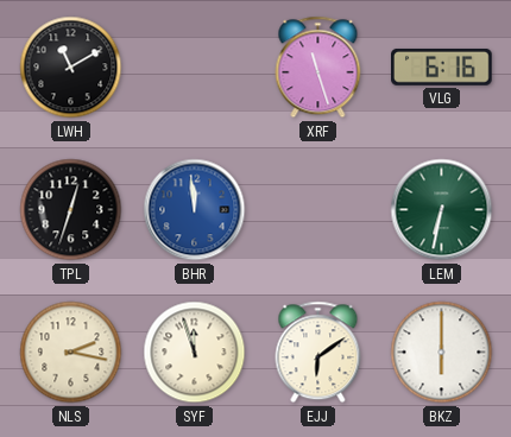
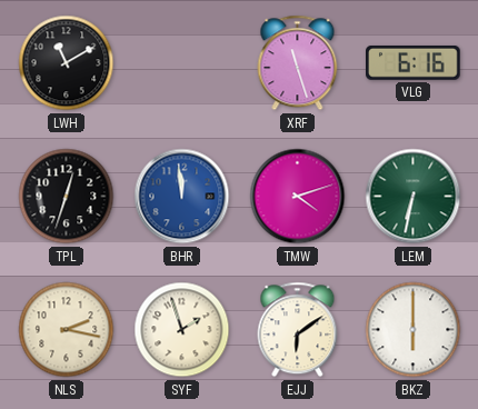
TMW: none -> 4:12 (298, 197)
SYF: 11:57 -> 1:57 (182, 330)
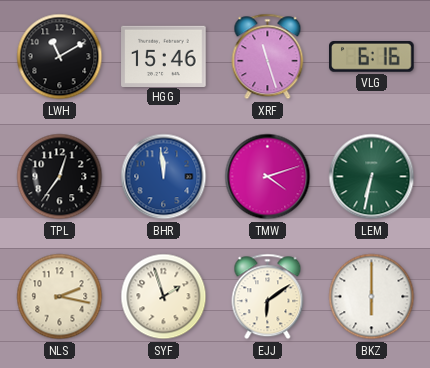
HGG: none -> 15:46 (164, 56)
TPL: 12:33 -> 12:36 (60, 177)
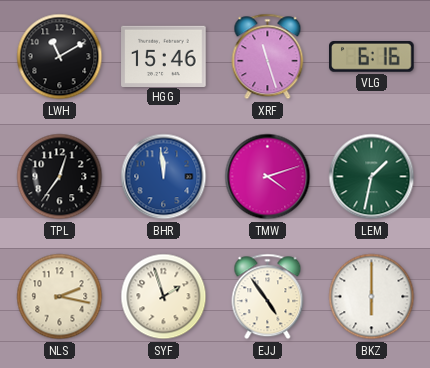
LEM: 6:32 -> 1:32 (372, 177)
EJJ: 6:09 -> 4:54 (268, 297)
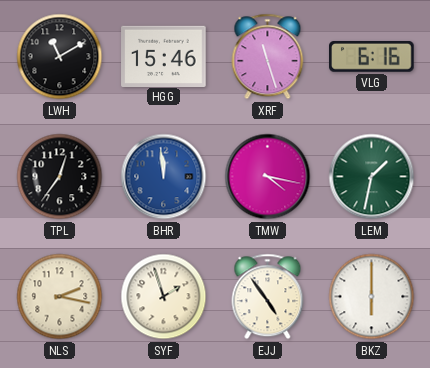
TMW: 4:12 -> 4:17 (268, 177)
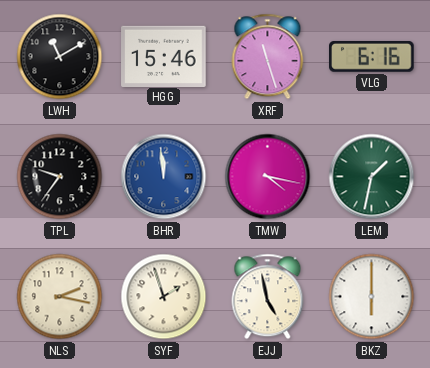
TPL: 12:36 -> 9:36 (60, 177)
EJJ: 4:54 -> 4:58 (268, 297)
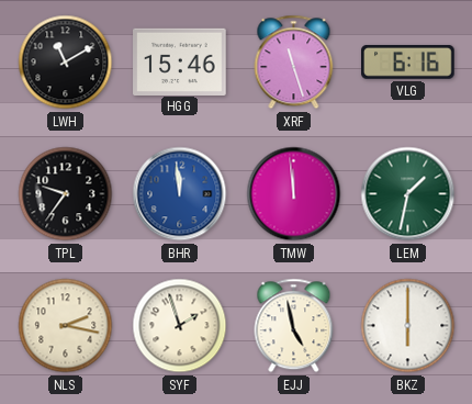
TMW: 4:17 -> 11:59 (294, 194)
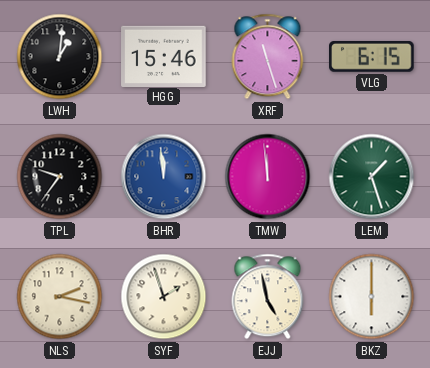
LWH: 11:10 -> 1:01 (60, 57)
VLG: 6:16 -> 6:15 (372, 56)
LEM: 1:32 -> 1:27 (372, 177)
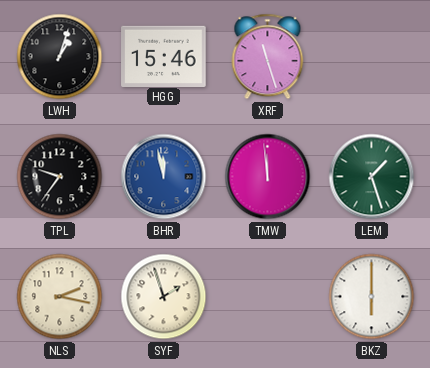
LWH: 1:01 -> 1:03 (60, 57)
VLG: 6:15 -> none (372, 56)
BHR: 11:59 -> 11:58 (164, 177)
EJJ: 4:58 -> none (268, 297)
